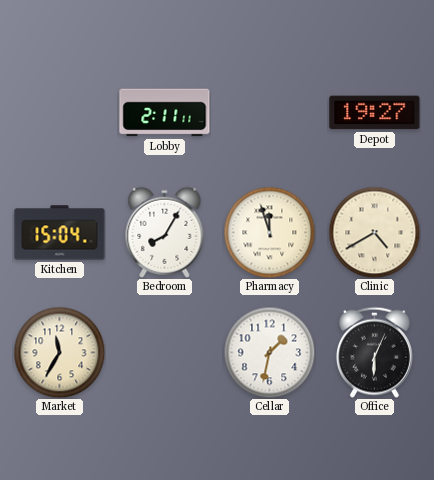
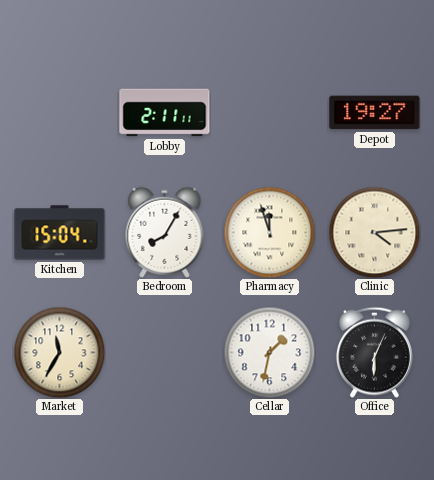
Clinic: 4:40 -> 4:14 (374, 232)
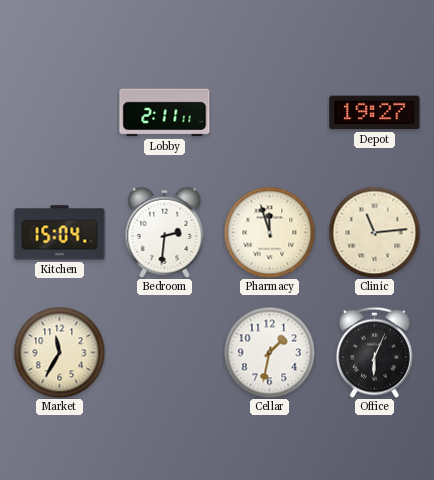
Bedroom: 8:05 -> 2:31 (165, 232)
Clinic: 4:14 -> 11:14 (374, 232)
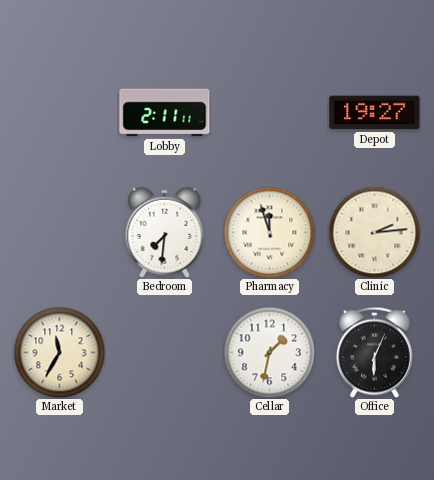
Kitchen: 15:04 -> none (60, 233)
Bedroom: 2:31 -> 7:31 (165, 232)
Clinic: 11:14 -> 2:14 (374, 232)
